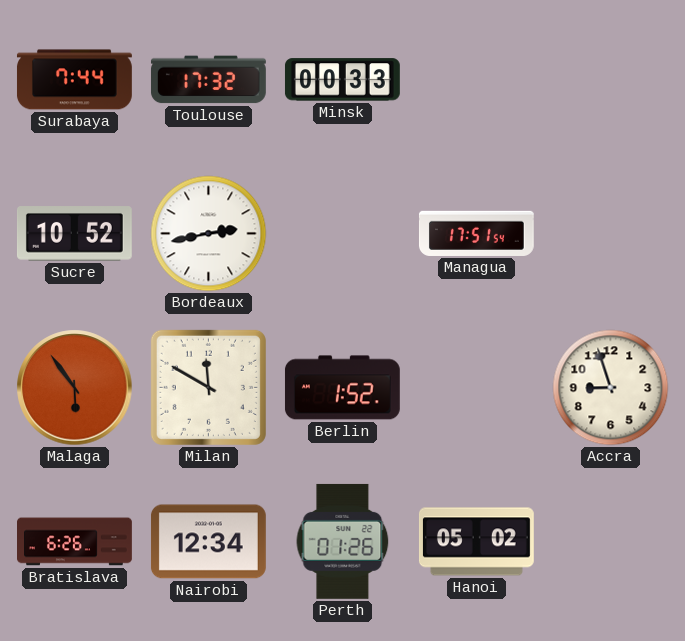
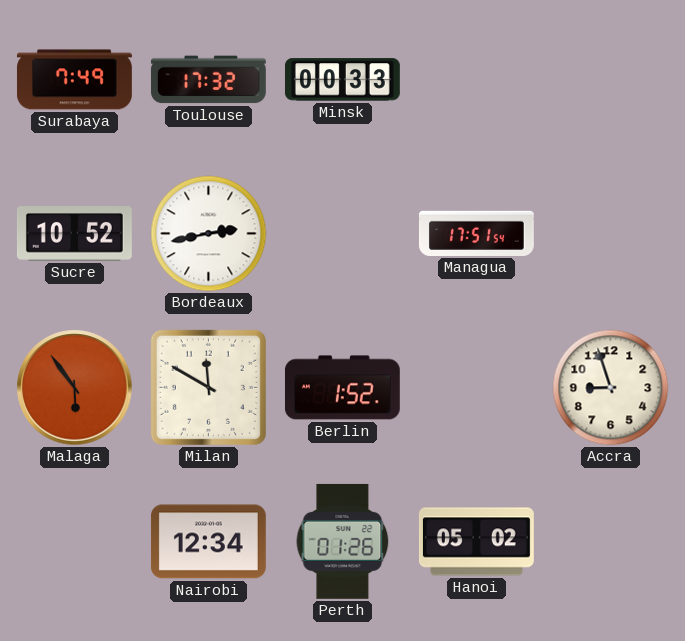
Surabaya: 7:44 -> 7:49 (74, 80)
Bratislava: 6:26 -> none (75, 542)
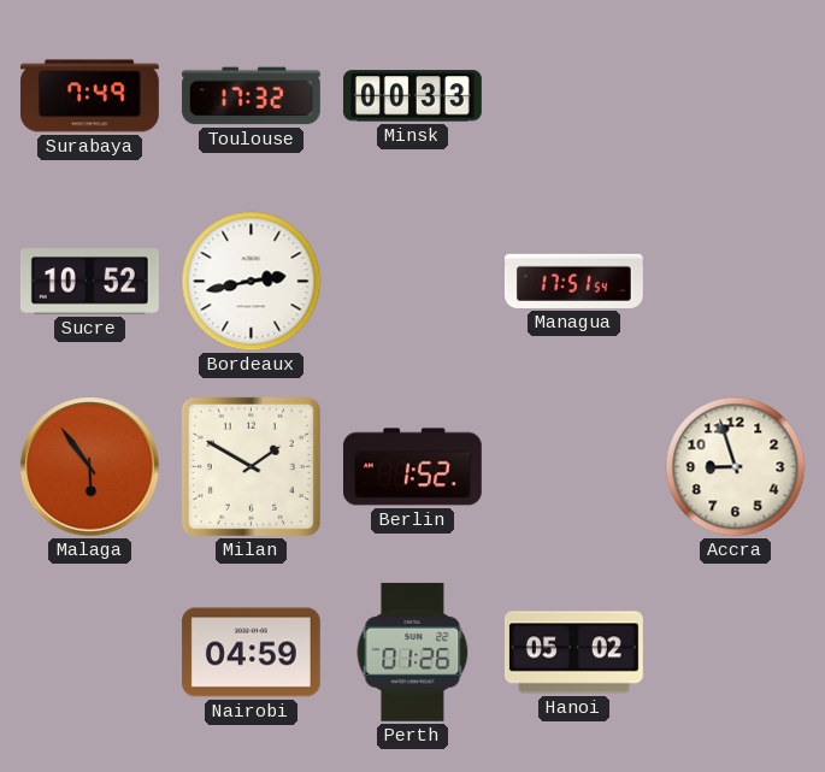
Milan: 11:50 -> 1:50 (251, 466)
Nairobi: 12:34 -> 04:59 (251, 653)
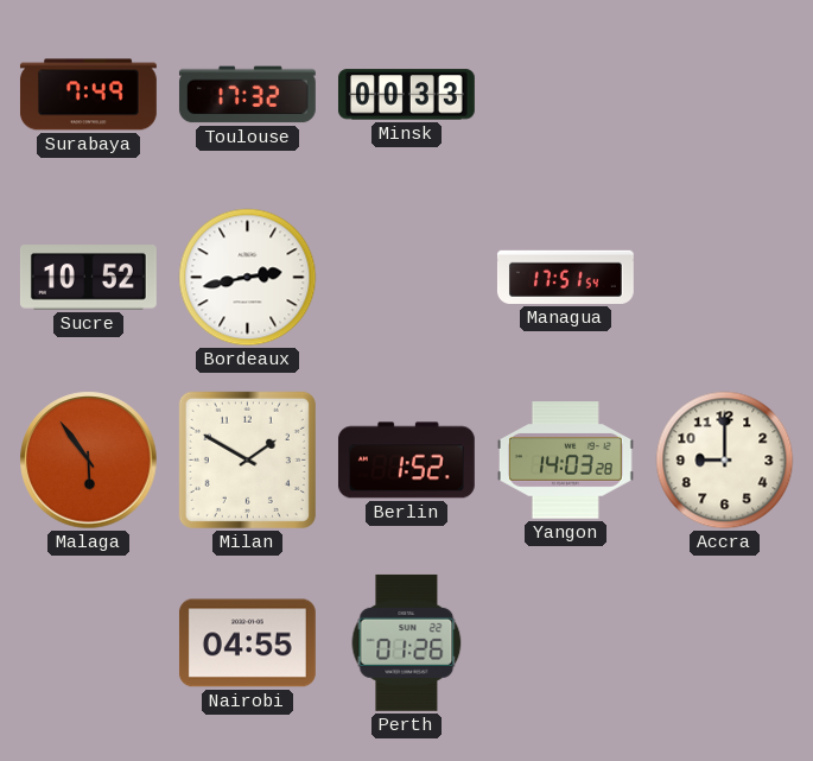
Yangon: none -> 14:03 (565, 461)
Accra: 8:57 -> 9:00 (725, 461)
Nairobi: 04:59 -> 04:55 (247, 643)
Hanoi: 05:02 -> none (573, 653)
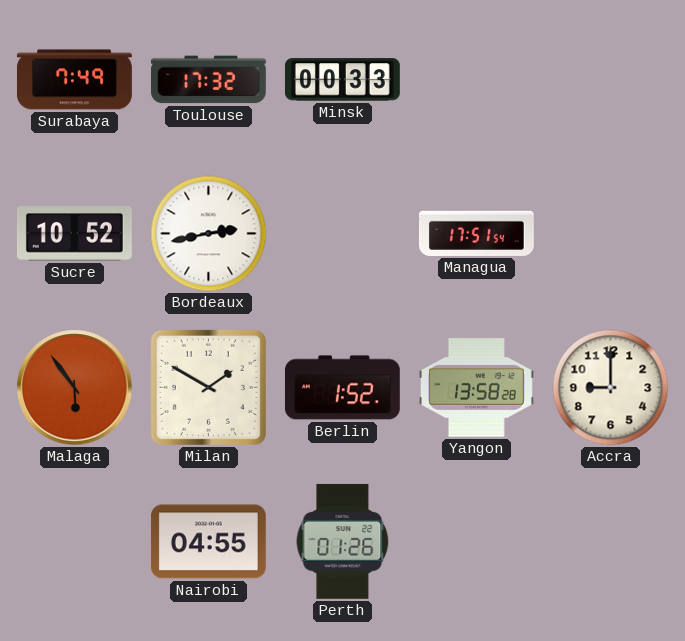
Yangon: 14:03 -> 13:58 (476, 388)
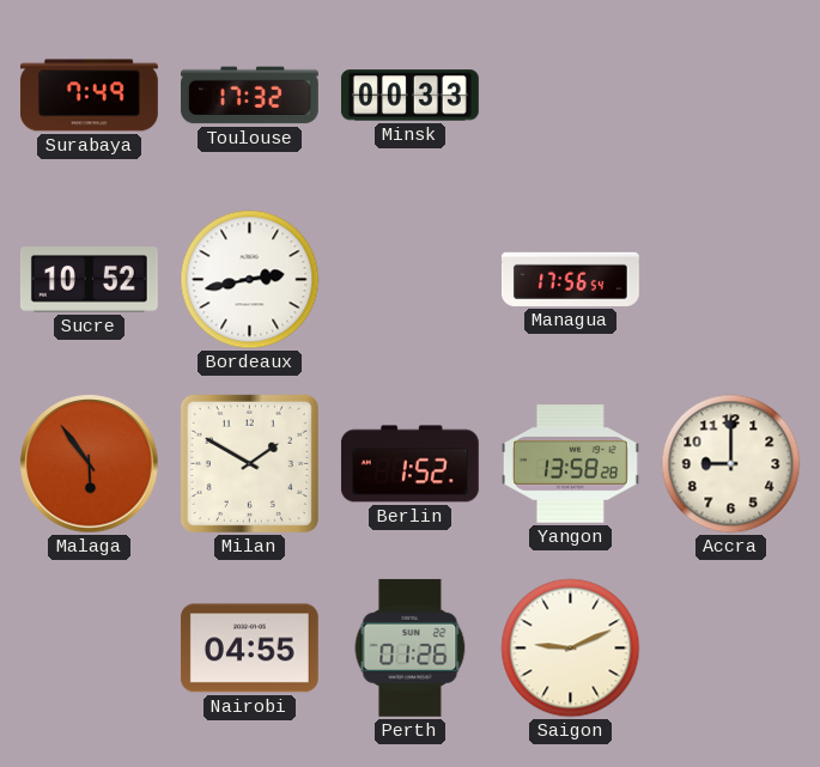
Managua: 17:51 -> 17:56 (570, 279)
Saigon: none -> 9:11 (571, 649)
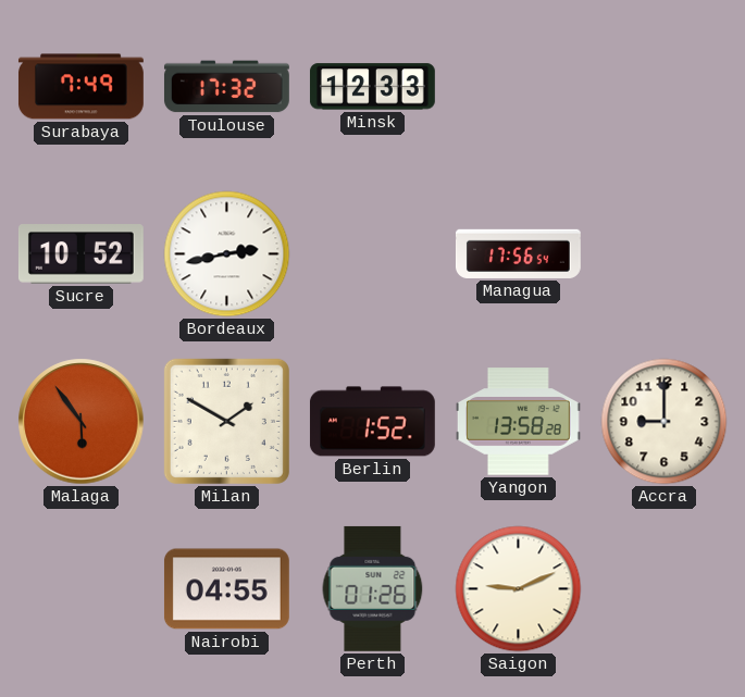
Minsk: 00:33 -> 12:33 (372, 87)
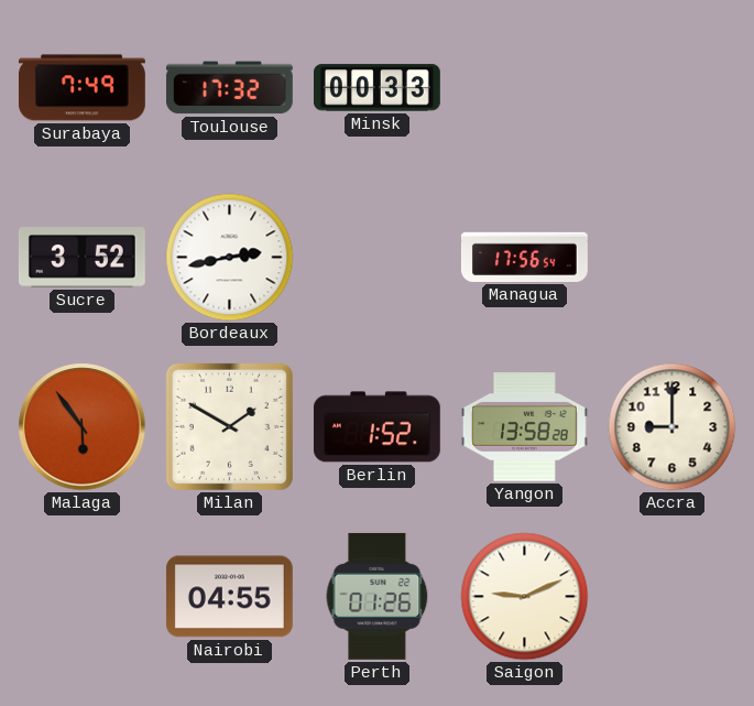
Minsk: 12:33 -> 00:33 (376, 88)
Sucre: 10:52 -> 3:52 (81, 258)
